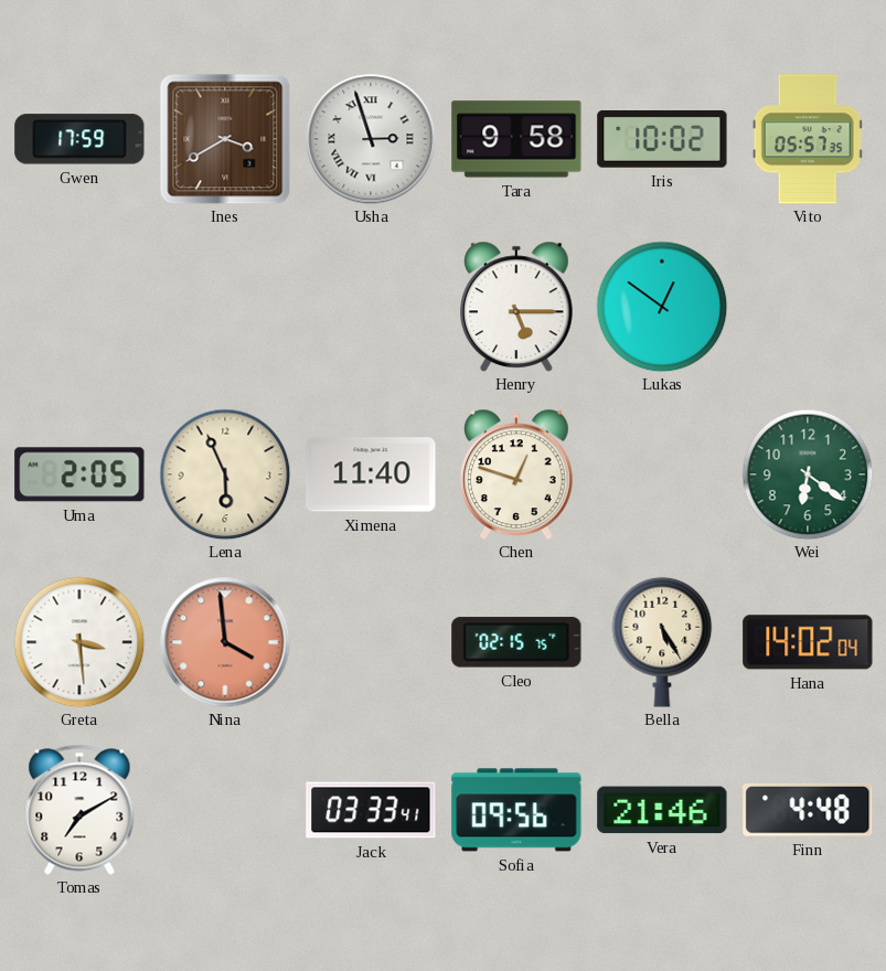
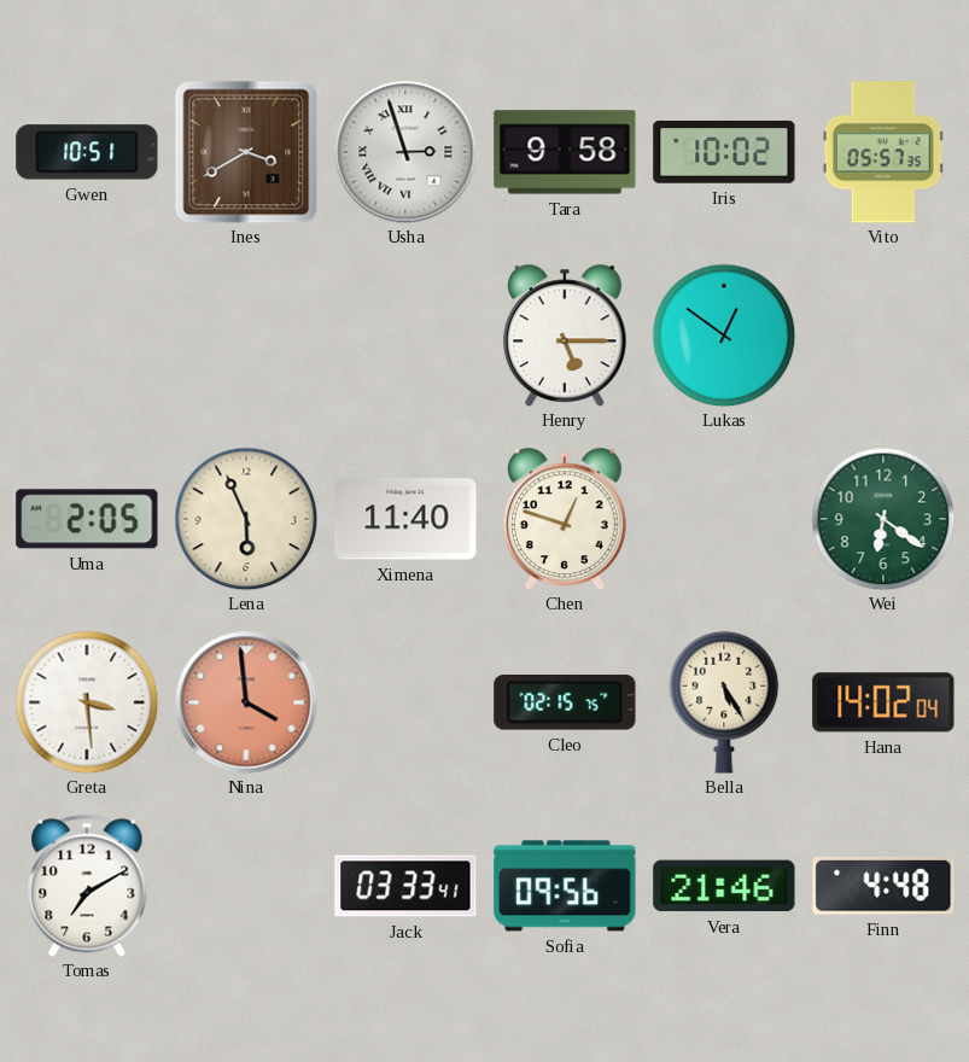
Gwen: 17:59 -> 10:51 (87, 152)
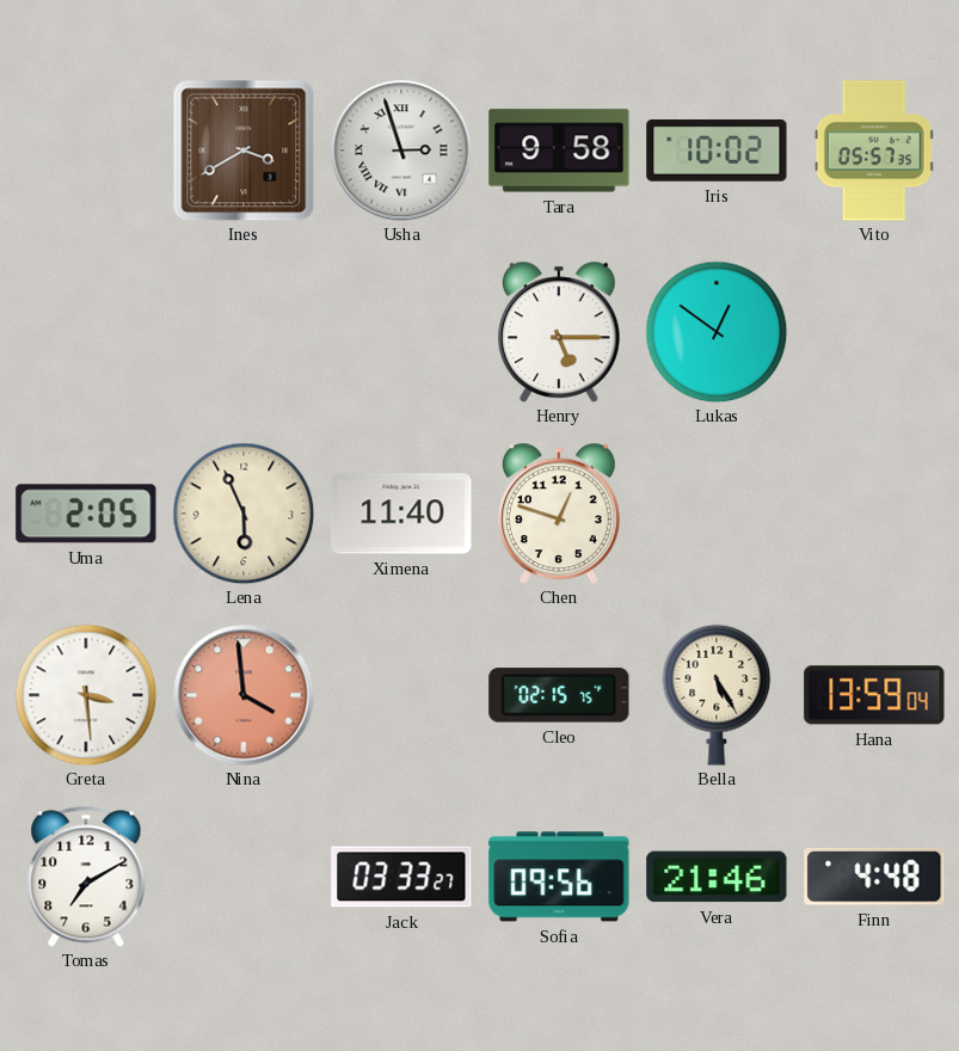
Gwen: 10:51 -> none (87, 152)
Wei: 6:21 -> none (883, 519)
Hana: 14:02 -> 13:59 (874, 695)
Jack: 03:33:41 -> 03:33:27 (401, 877)
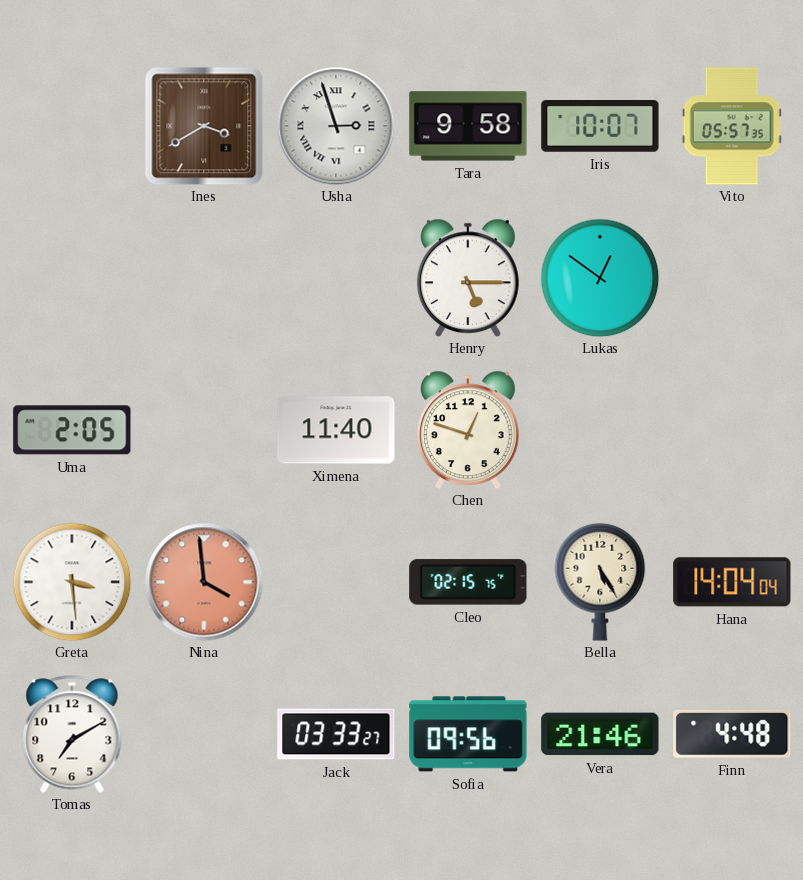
Iris: 10:02 -> 10:07 (600, 127)
Lena: 5:56 -> none (244, 514)
Hana: 13:59 -> 14:04 (732, 582)
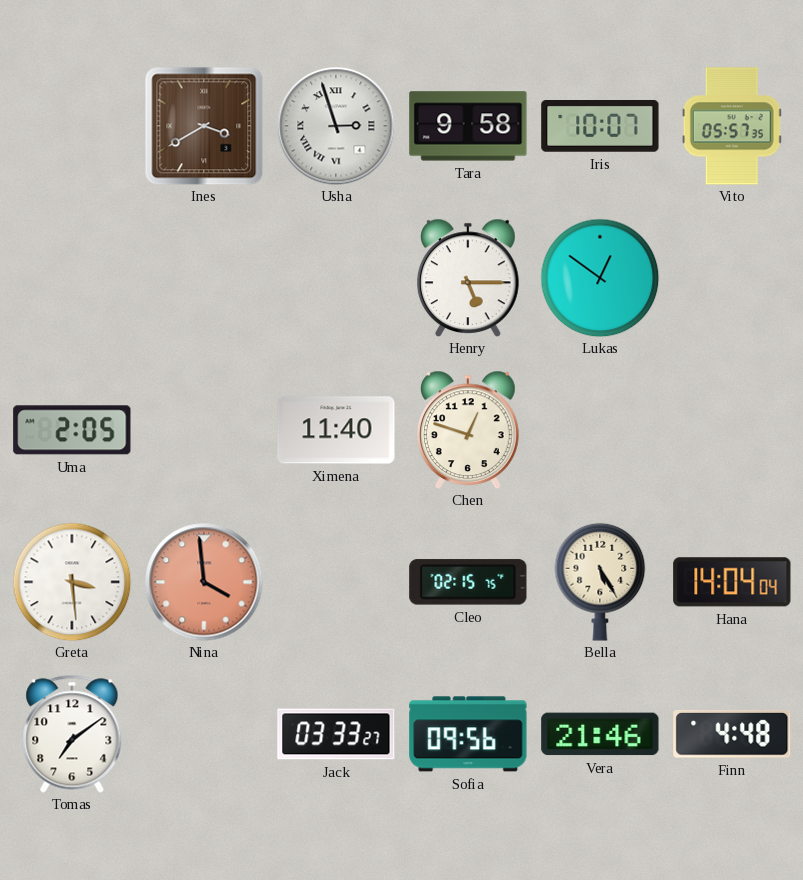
Tomas: 7:10 -> 7:09 (72, 734)
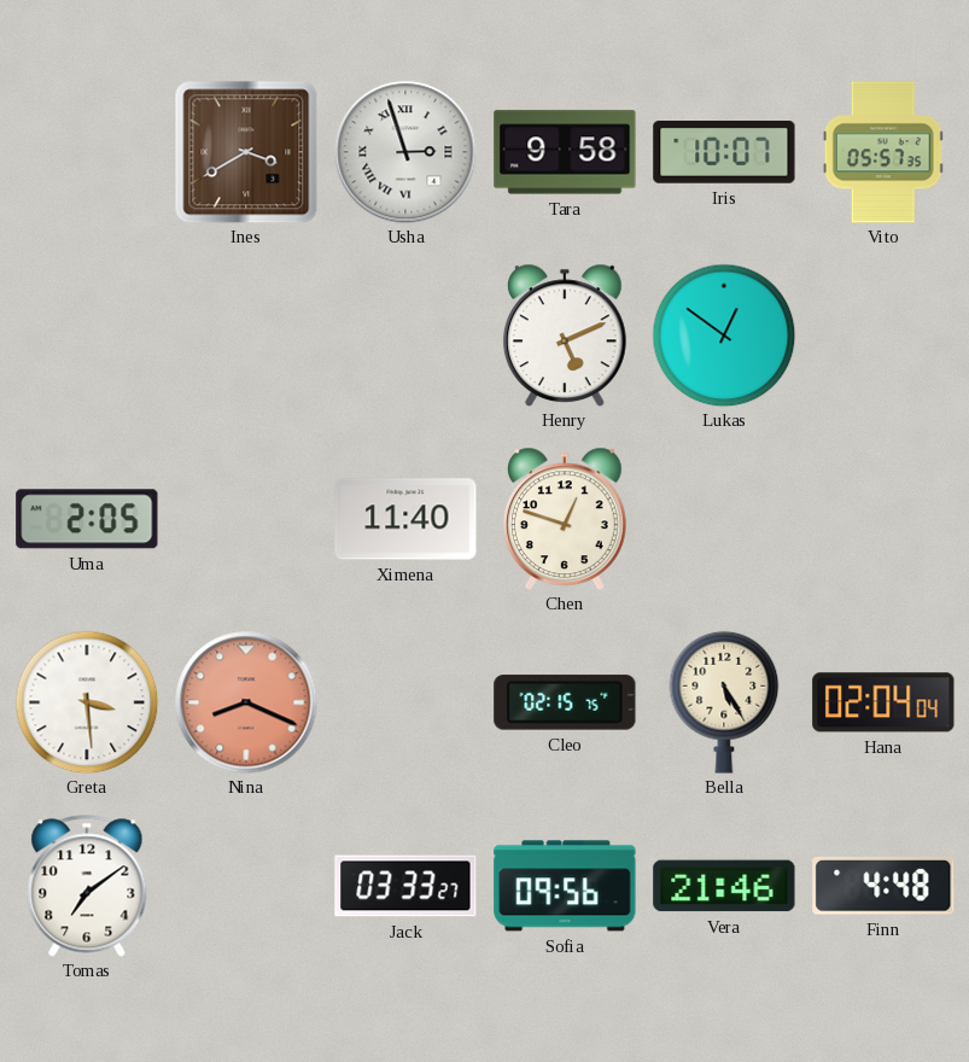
Henry: 5:15 -> 5:11 (566, 335)
Nina: 3:59 -> 8:19 (246, 702)
Hana: 14:04 -> 02:04 (883, 702)
